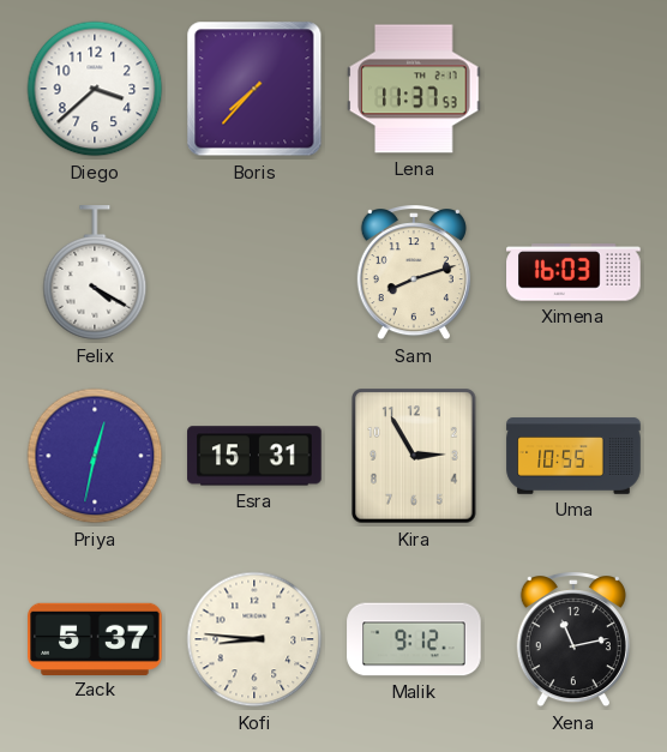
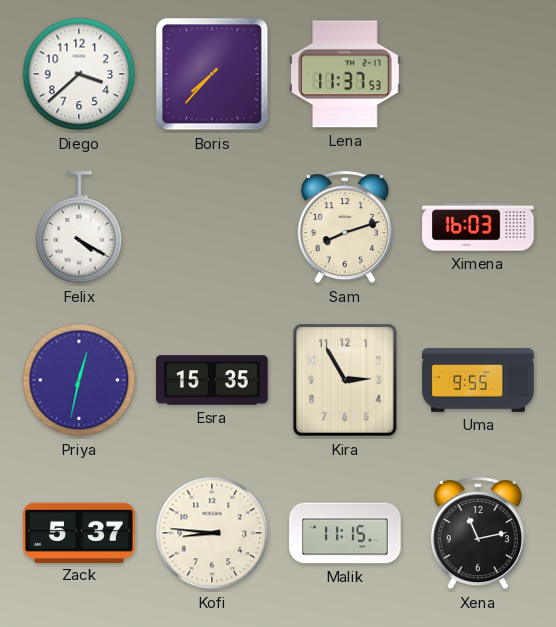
Esra: 15:31 -> 15:35 (212, 380)
Uma: 10:55 -> 9:55 (478, 380)
Malik: 9:12 -> 11:15 (345, 533)
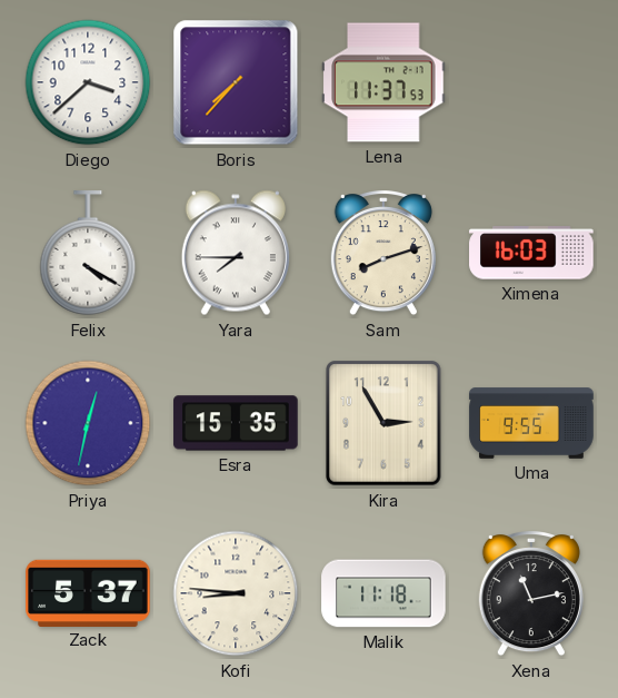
Yara: none -> 7:45 (236, 253)
Malik: 11:15 -> 11:18 (383, 593)
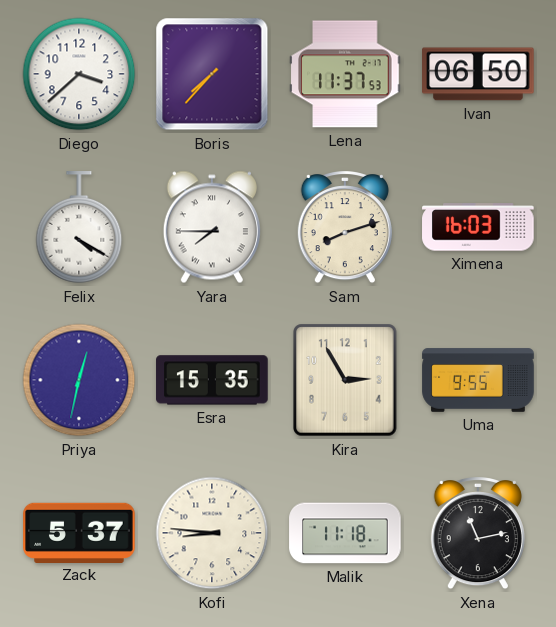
Ivan: none -> 06:50 (478, 74)
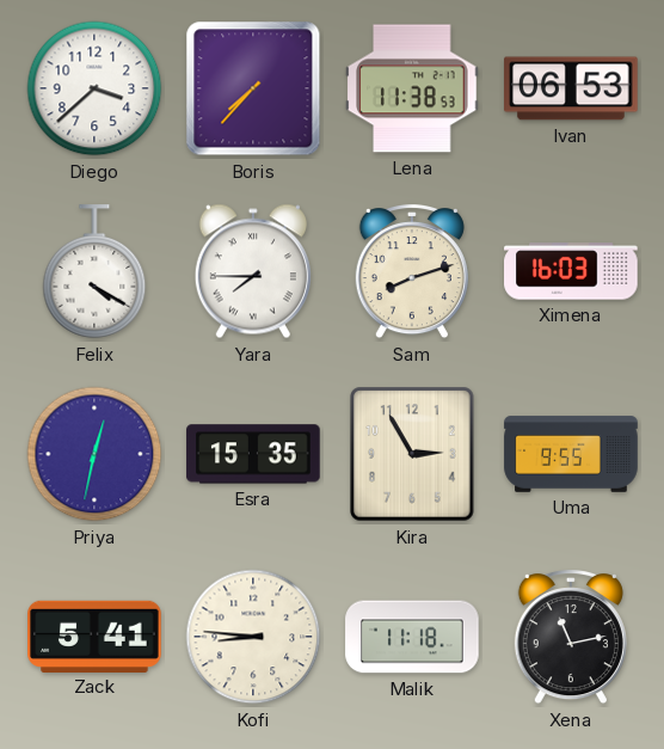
Lena: 11:37 -> 11:38 (412, 88)
Ivan: 06:50 -> 06:53 (571, 88)
Zack: 5:37 -> 5:41 (94, 636)
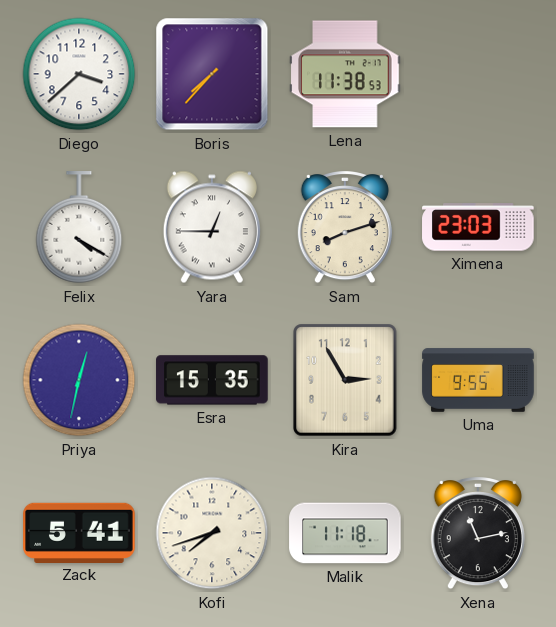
Ivan: 06:53 -> none (571, 88)
Yara: 7:45 -> 12:45 (212, 227)
Ximena: 16:03 -> 23:03 (478, 227)
Kofi: 8:46 -> 7:42 (212, 533)
